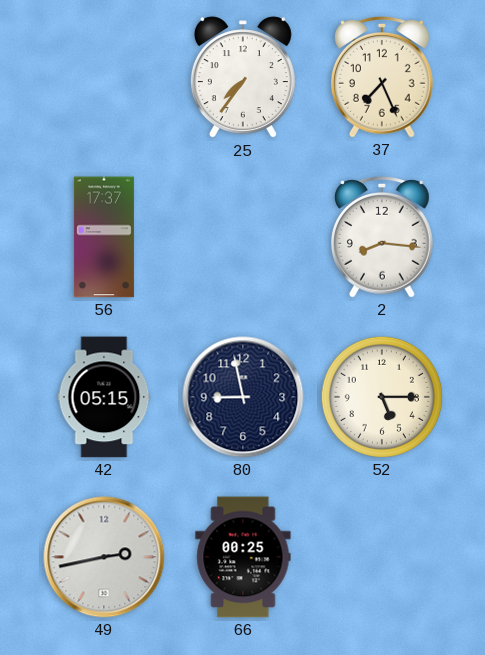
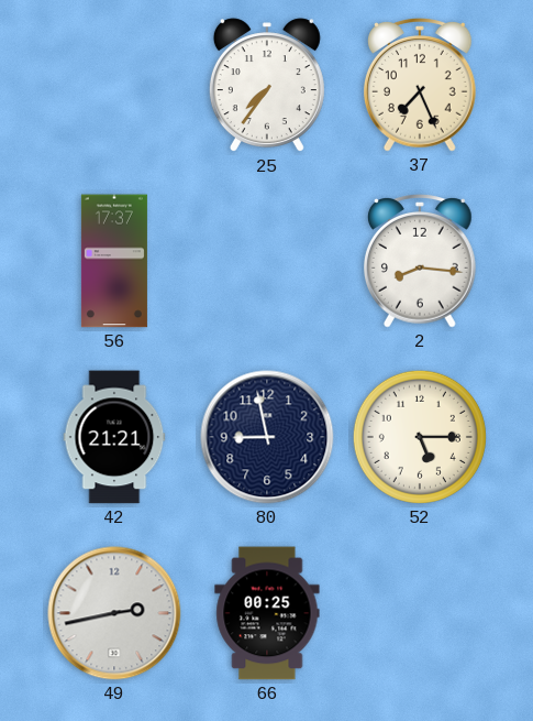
42: 05:15 -> 21:21 (114, 437)
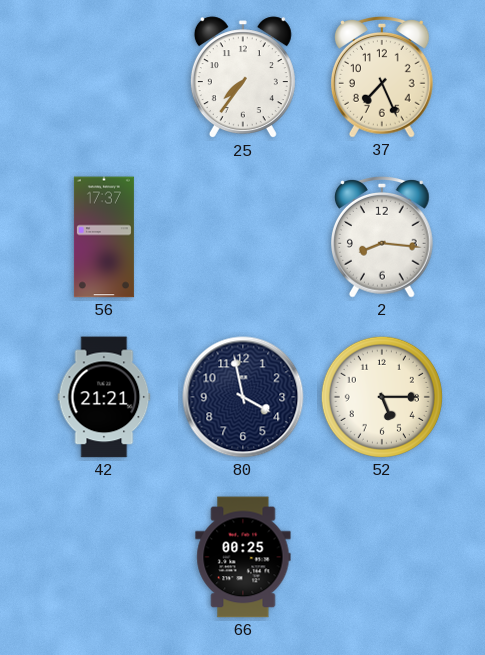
80: 8:58 -> 3:58 (243, 397)
49: 2:43 -> none (114, 613)
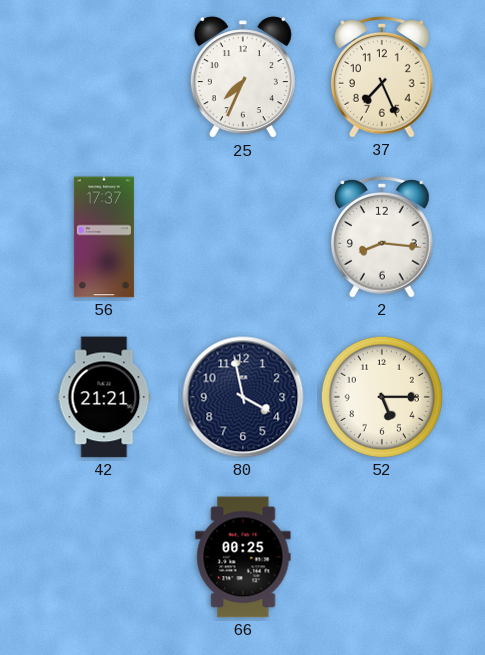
25: 7:36 -> 7:34 (243, 78)
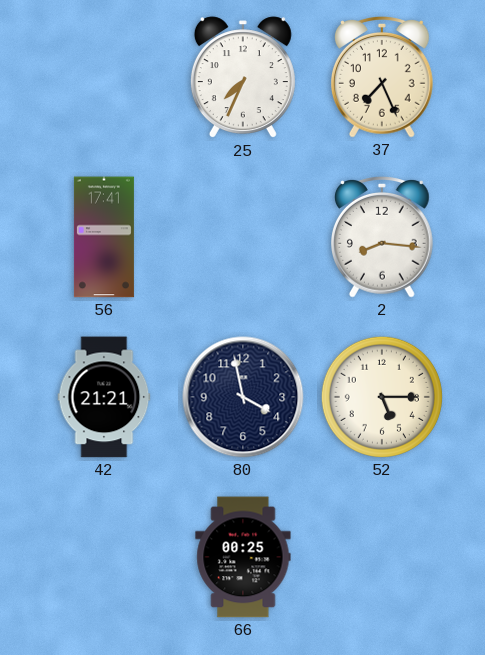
56: 17:37 -> 17:41 (104, 237)
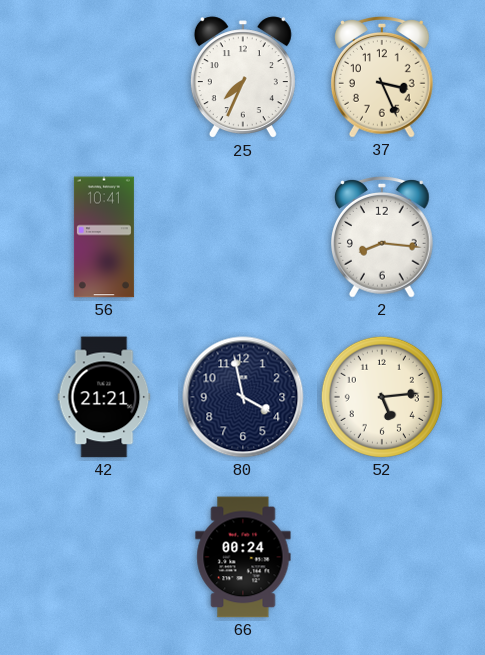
37: 7:26 -> 3:26 (383, 78)
56: 17:41 -> 10:41 (104, 237)
52: 5:15 -> 5:14 (382, 397)
66: 00:25 -> 00:24 (243, 557)
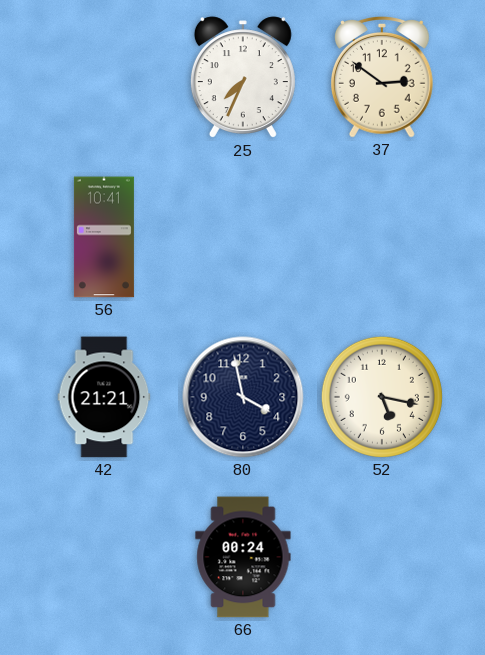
37: 3:26 -> 2:51 (383, 78)
2: 8:16 -> none (383, 238)
52: 5:14 -> 5:17 (382, 397)
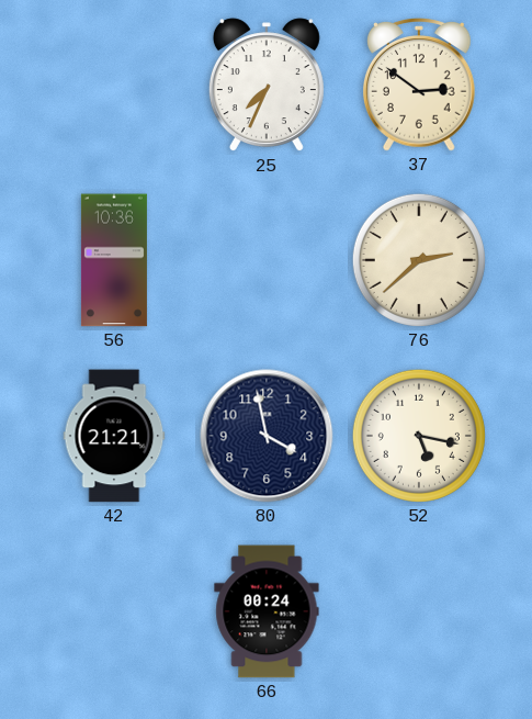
56: 10:41 -> 10:36 (114, 260)
76: none -> 2:38 (419, 260)
